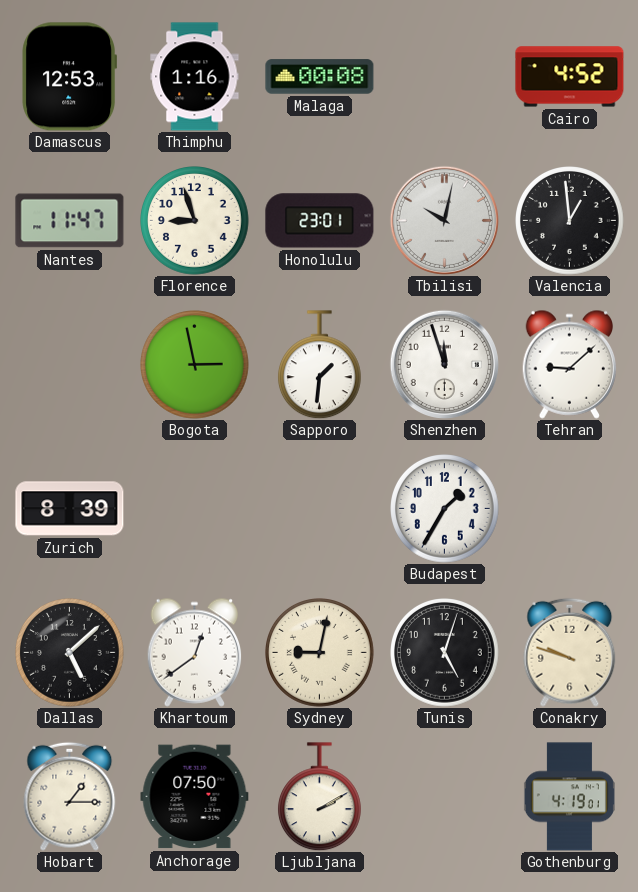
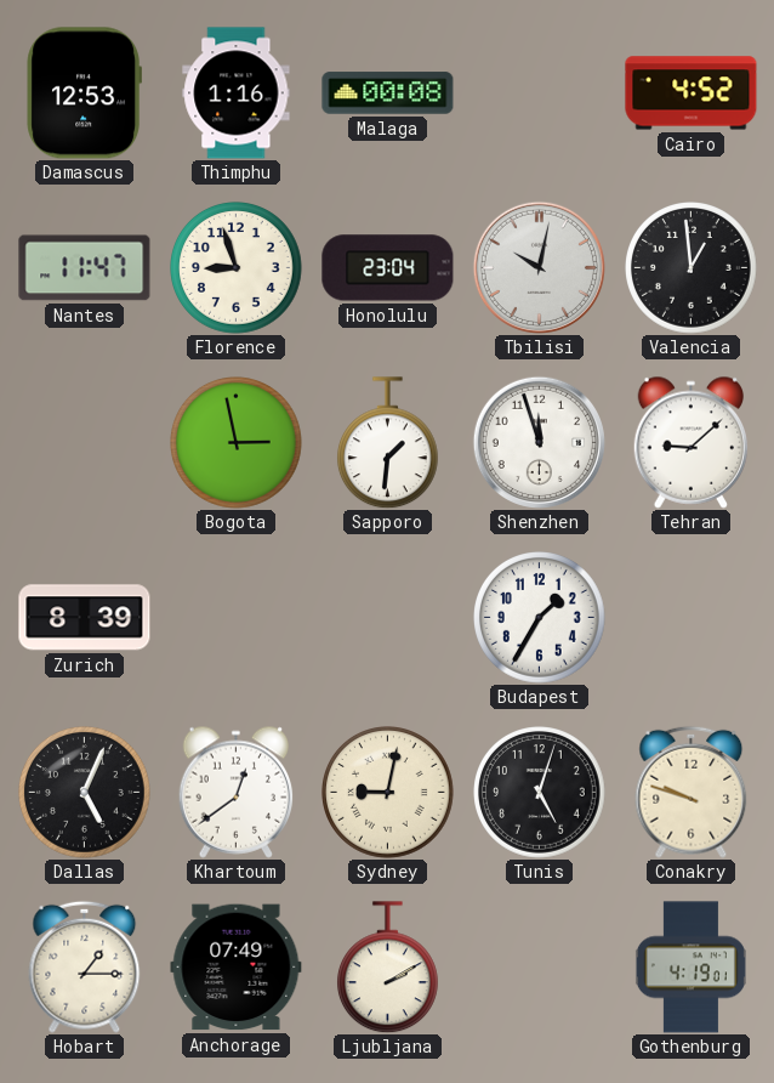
Honolulu: 23:01 -> 23:04 (388, 268)
Dallas: 5:08 -> 5:04 (85, 793)
Anchorage: 07:50 -> 07:49 (237, 968)
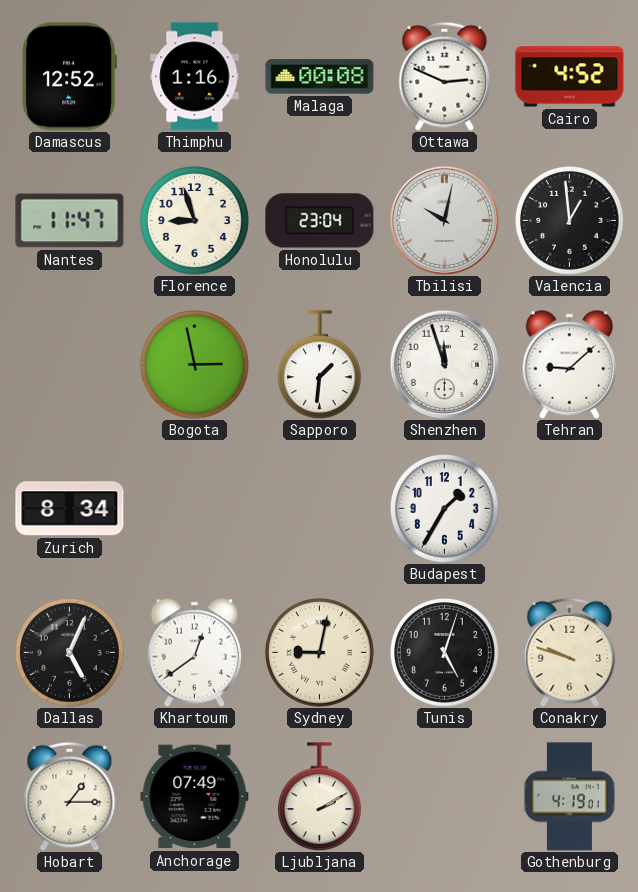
Damascus: 12:53 -> 12:52 (69, 77)
Ottawa: none -> 2:49 (445, 76)
Zurich: 8:39 -> 8:34 (70, 509)
